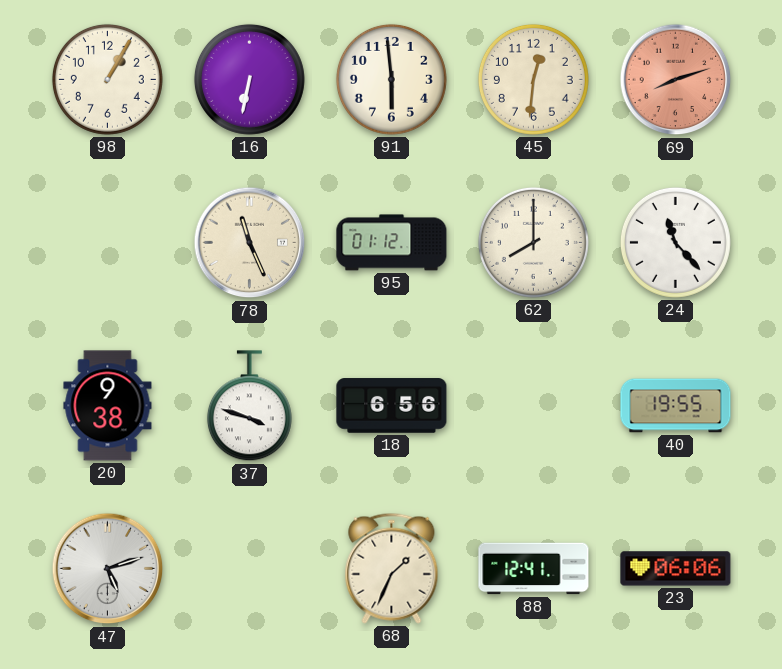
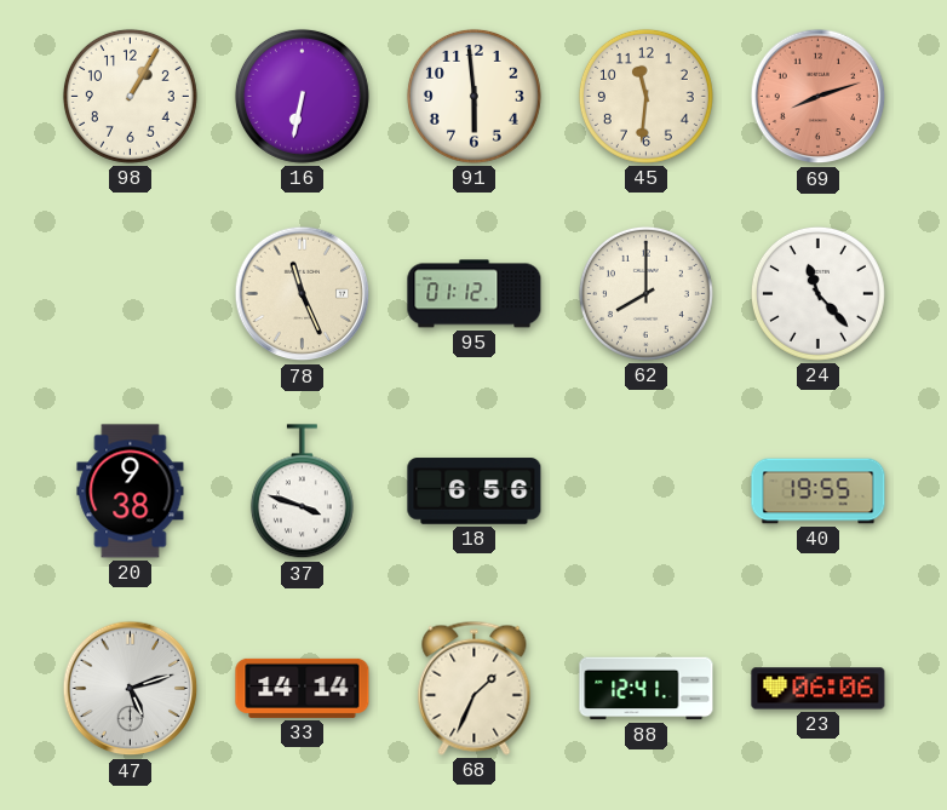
45: 12:31 -> 11:31 (645, 96)
33: none -> 14:14 (303, 688)
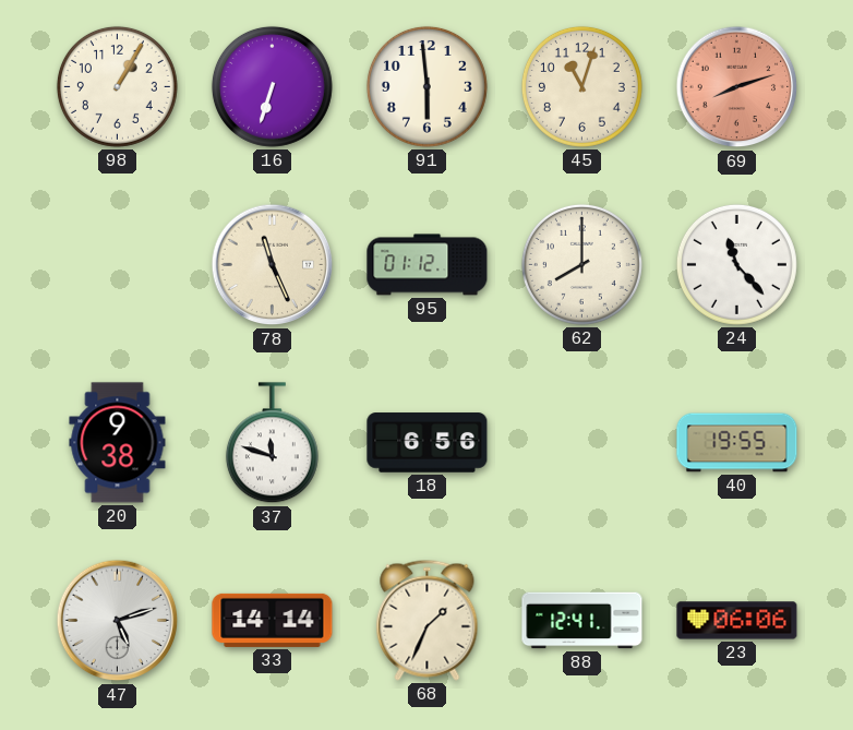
16: 6:32 -> 6:33 (272, 86)
45: 11:31 -> 11:03 (581, 86)
37: 3:48 -> 11:48 (272, 443)
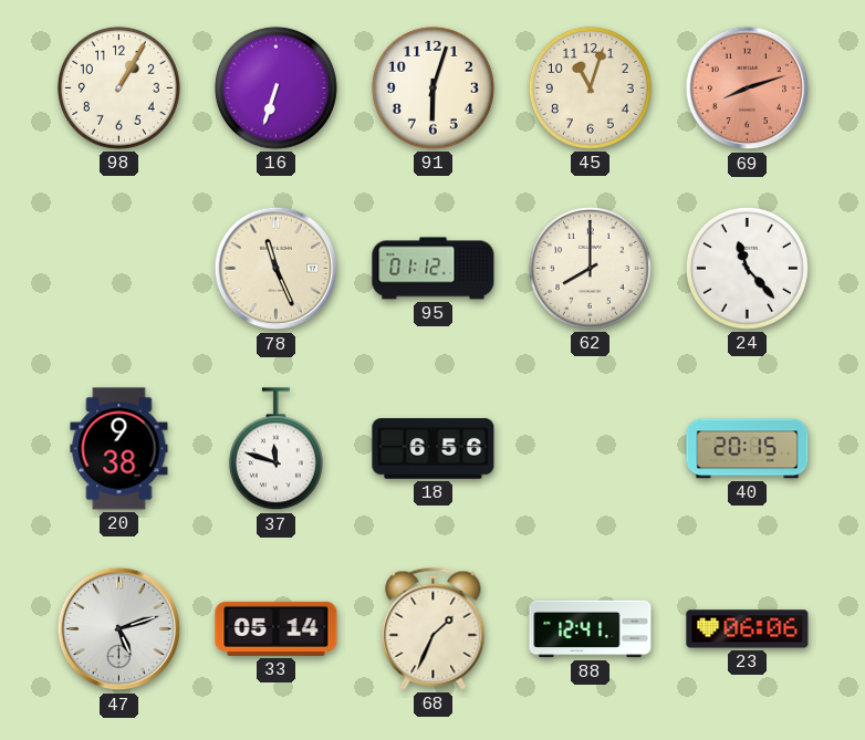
91: 5:59 -> 6:03 (433, 87)
40: 19:55 -> 20:15 (748, 449)
33: 14:14 -> 05:14 (277, 628)
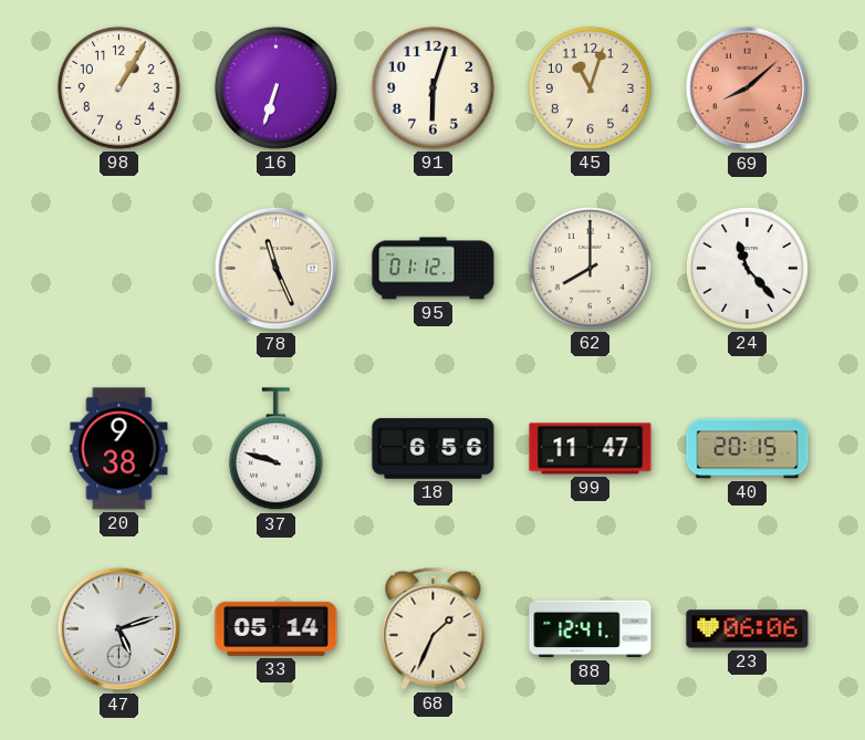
69: 8:12 -> 8:08 (748, 88)
37: 11:48 -> 9:48 (275, 449)
99: none -> 11:47 (591, 449)
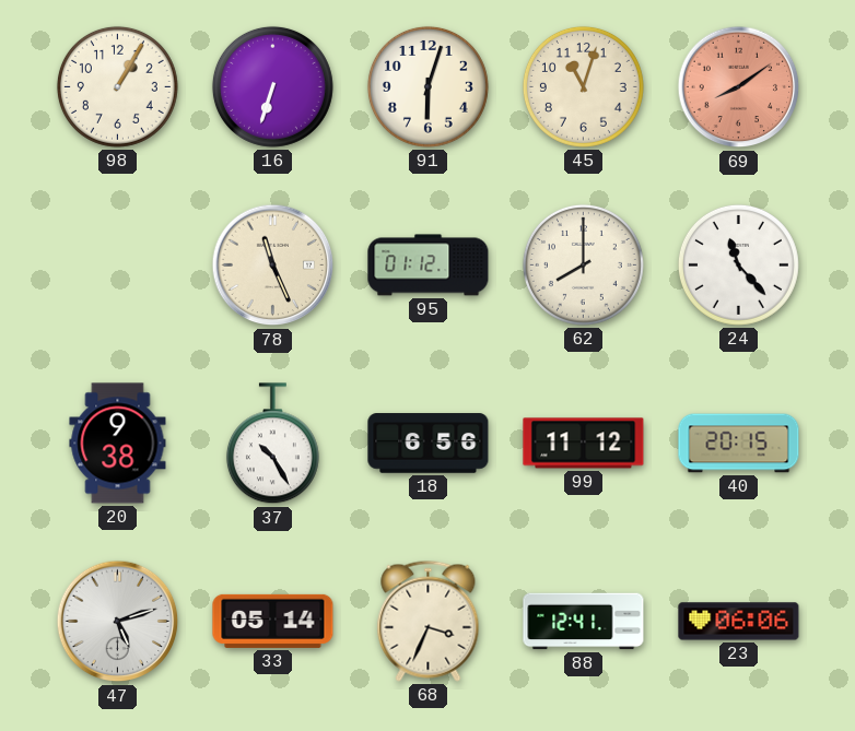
69: 8:08 -> 8:09 (739, 87)
37: 9:48 -> 10:25 (272, 444)
99: 11:47 -> 11:12 (584, 444)
68: 1:34 -> 3:34 (429, 621)
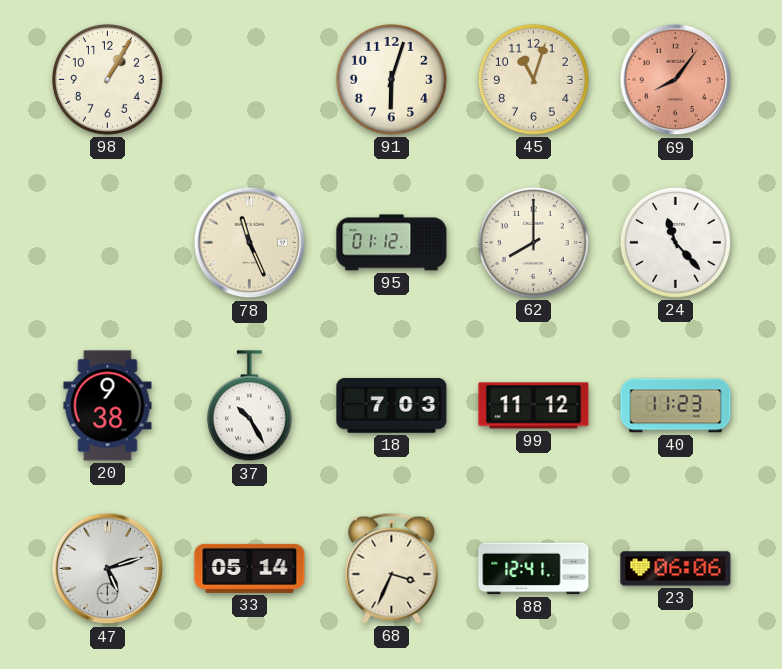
16: 6:33 -> none (272, 86)
69: 8:09 -> 8:06 (676, 80)
18: 6:56 -> 7:03 (392, 406)
40: 20:15 -> 11:23 (676, 406)
